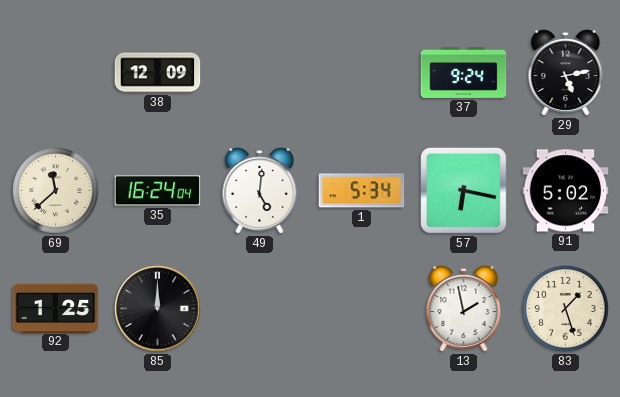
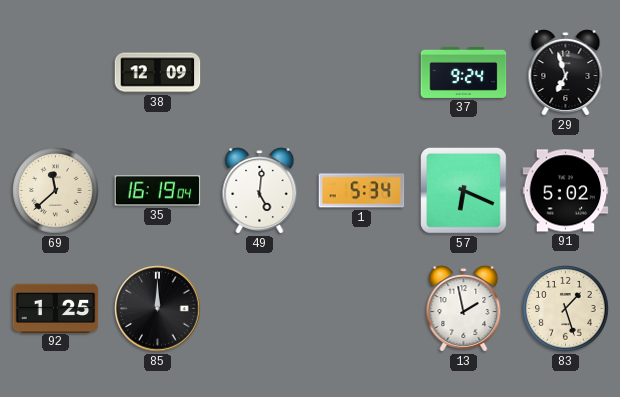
29: 5:13 -> 6:57 (566, 73)
35: 16:24 -> 16:19 (158, 191)
57: 6:17 -> 6:19 (464, 191)
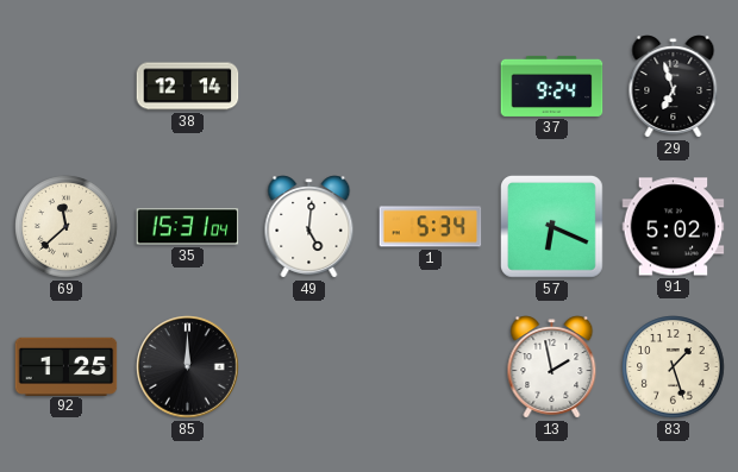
38: 12:09 -> 12:14 (188, 87)
35: 16:19 -> 15:31 (188, 227)
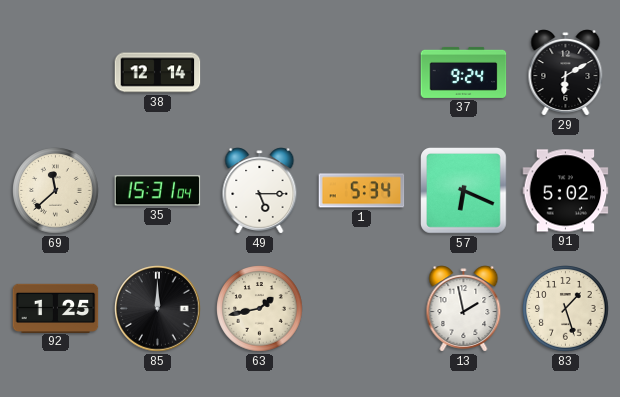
29: 6:57 -> 6:10 (566, 73)
49: 5:01 -> 5:15 (260, 191)
63: none -> 1:43 (260, 309)
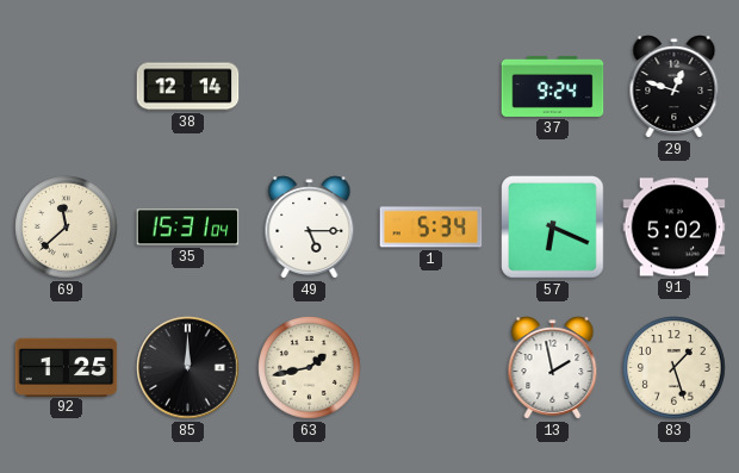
29: 6:10 -> 12:48 (675, 87)
